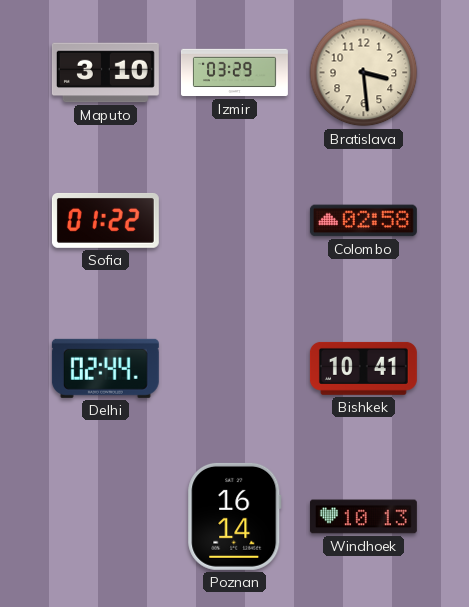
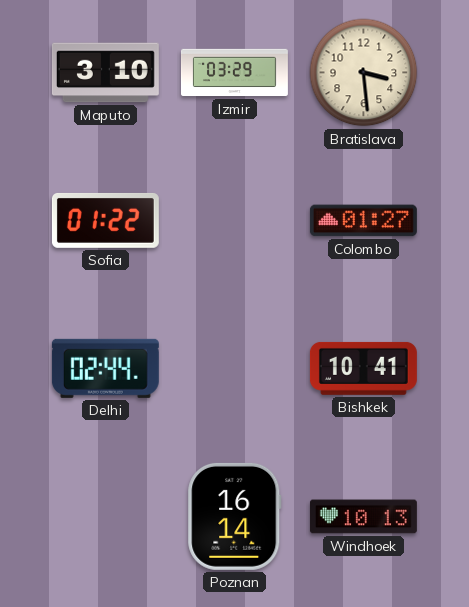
Colombo: 02:58 -> 01:27 (363, 221)
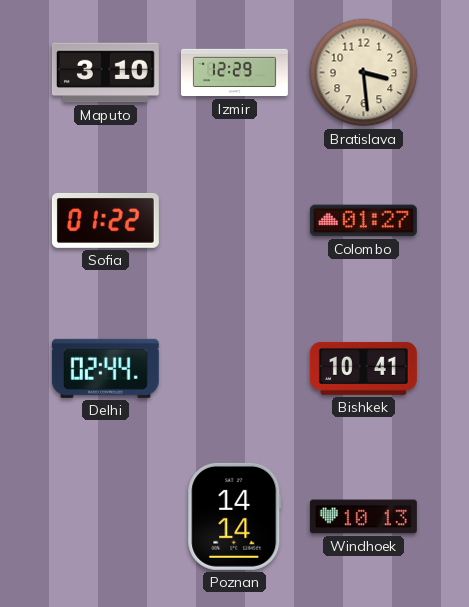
Izmir: 03:29 -> 12:29 (235, 73)
Poznan: 16:14 -> 14:14 (235, 516)
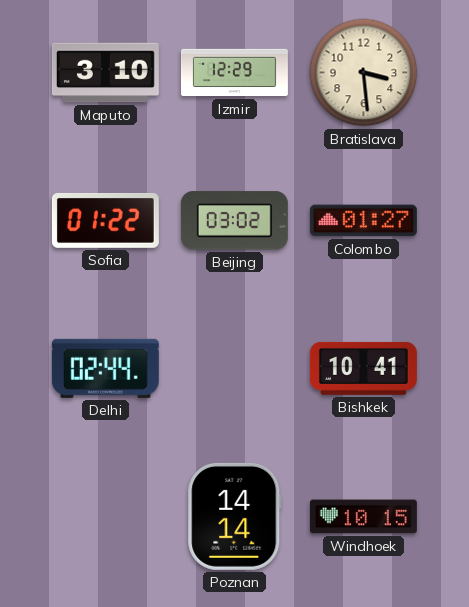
Beijing: none -> 03:02 (234, 221)
Windhoek: 10:13 -> 10:15 (363, 517)
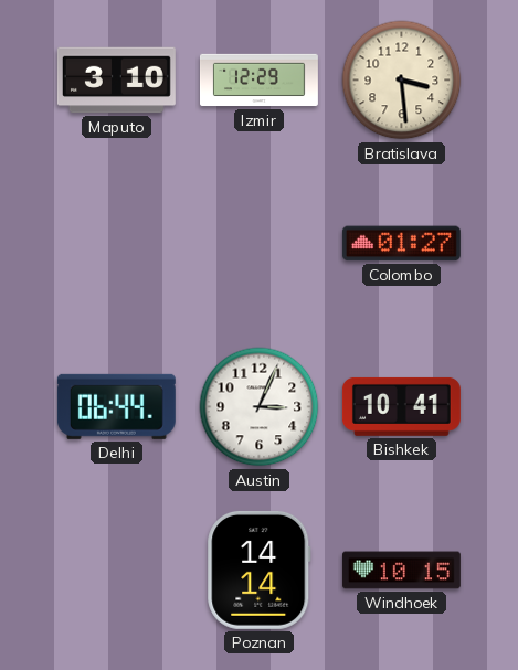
Sofia: 01:22 -> none (105, 220)
Beijing: 03:02 -> none (234, 221)
Delhi: 02:44 -> 06:44 (116, 406)
Austin: none -> 3:04 (260, 407)
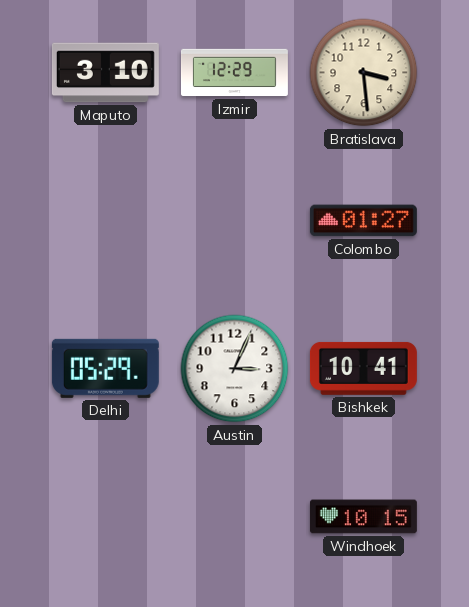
Delhi: 06:44 -> 05:29 (105, 368)
Poznan: 14:14 -> none (260, 570)
